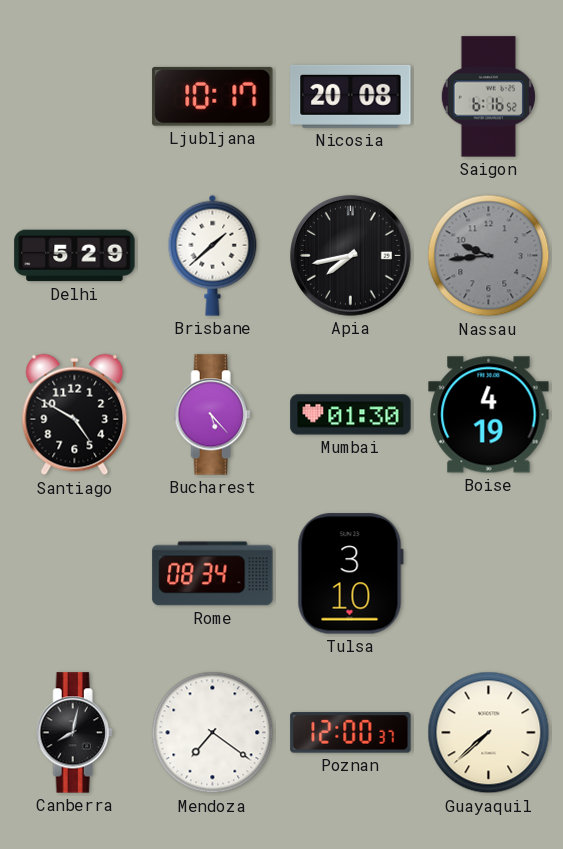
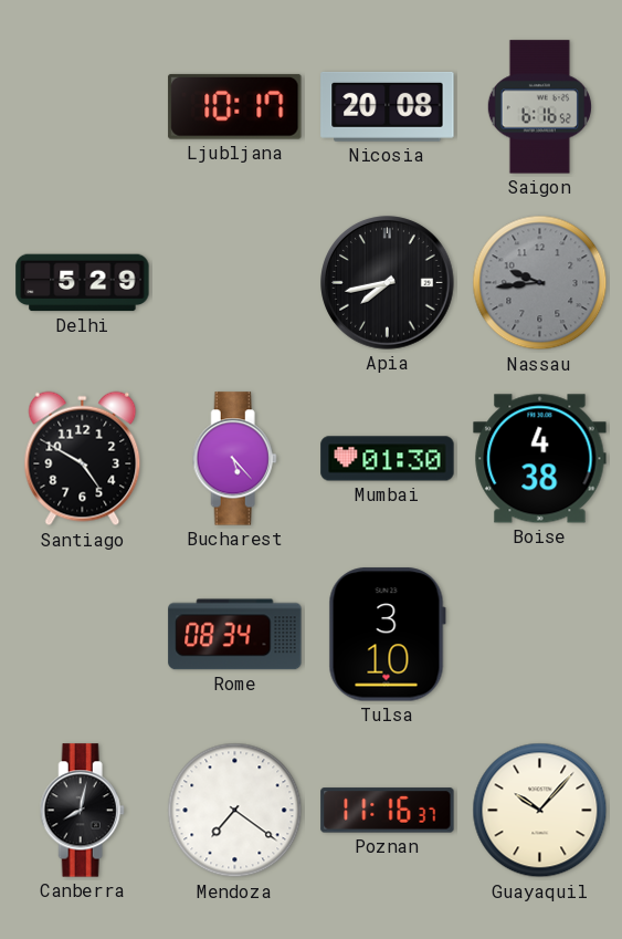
Brisbane: 1:38 -> none (213, 255)
Boise: 4:19 -> 4:38 (540, 459)
Poznan: 12:00 -> 11:16 (388, 811)
Guayaquil: 7:38 -> 10:07 (540, 811)
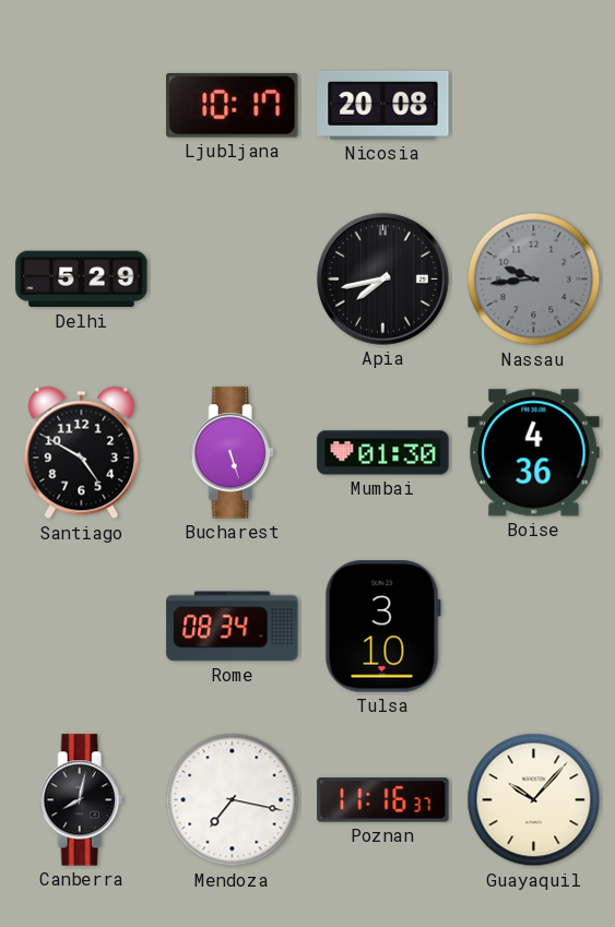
Saigon: 6:16 -> none (539, 107)
Bucharest: 5:23 -> 5:27 (232, 453)
Boise: 4:38 -> 4:36 (534, 453)
Mendoza: 7:21 -> 7:17 (233, 800)
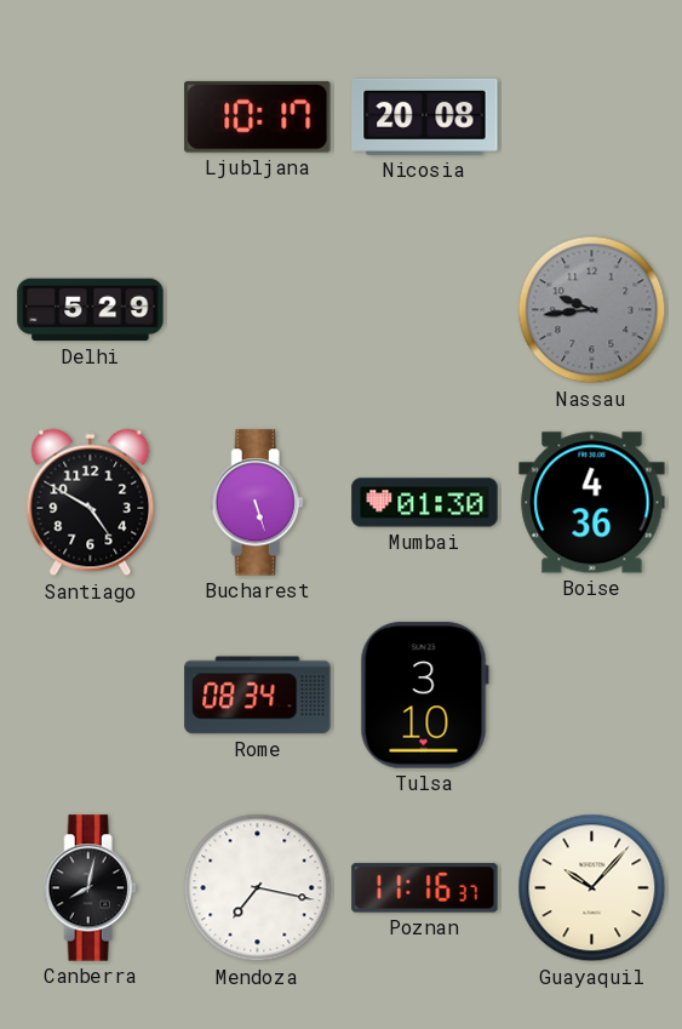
Apia: 7:43 -> none (383, 280)
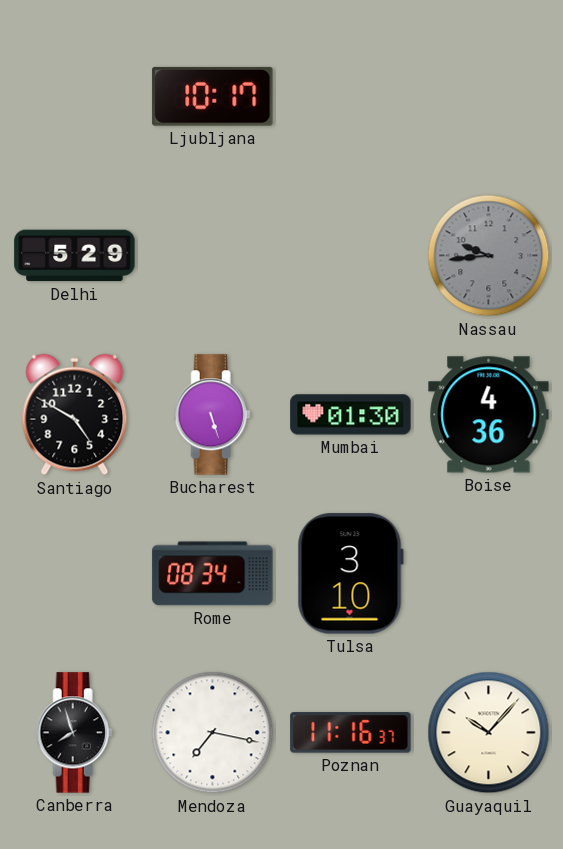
Nicosia: 20:08 -> none (425, 116)
Canberra: 8:02 -> 7:57 (74, 733)
